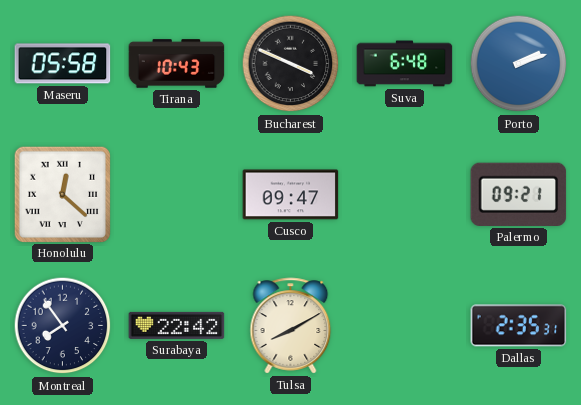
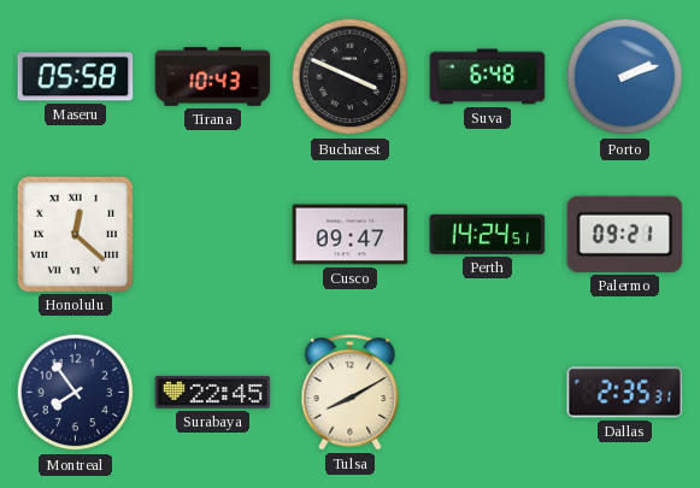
Perth: none -> 14:24 (488, 234)
Surabaya: 22:42 -> 22:45 (213, 392)
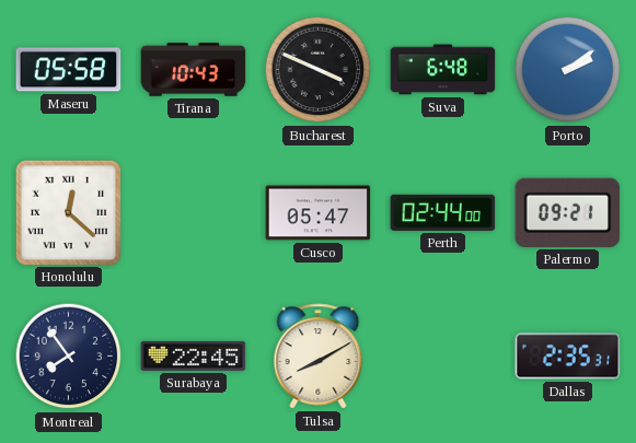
Porto: 2:12 -> 2:09 (568, 70)
Cusco: 09:47 -> 05:47 (319, 213)
Perth: 14:24 -> 02:44 (443, 212)
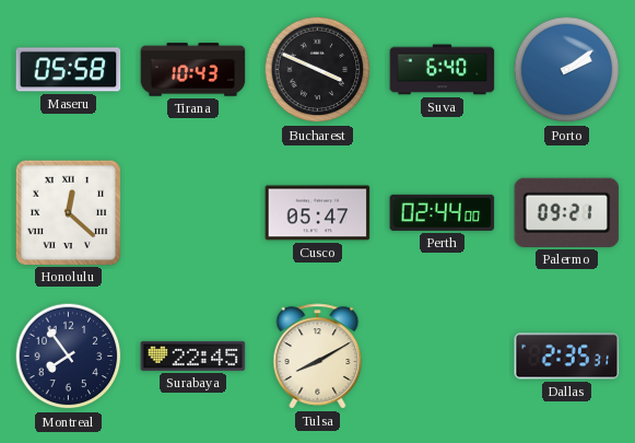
Suva: 6:48 -> 6:40 (443, 70)
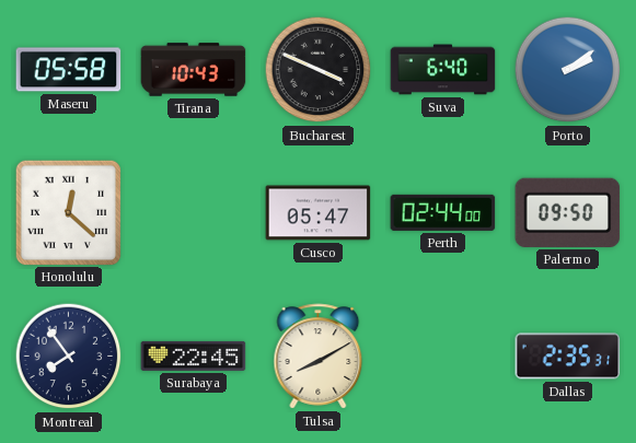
Palermo: 09:21 -> 09:50 (568, 212)
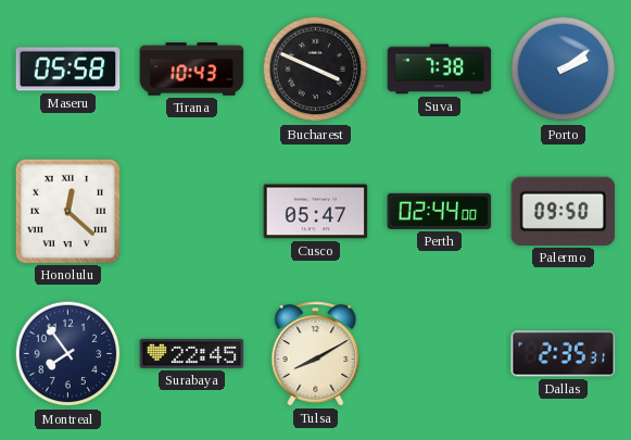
Suva: 6:40 -> 7:38 (440, 70)
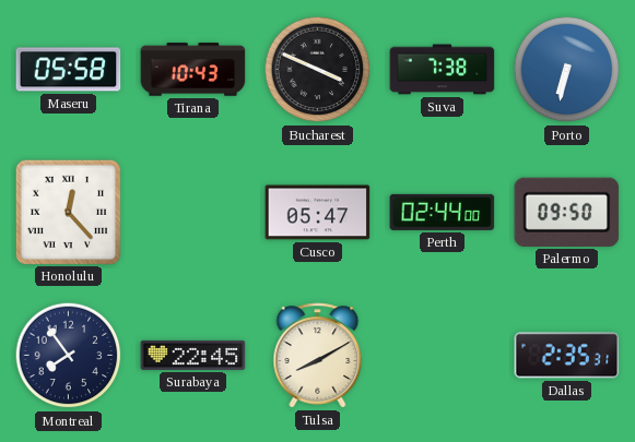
Porto: 2:09 -> 6:32 (567, 70)
Honolulu: 12:22 -> 12:23 (68, 212)
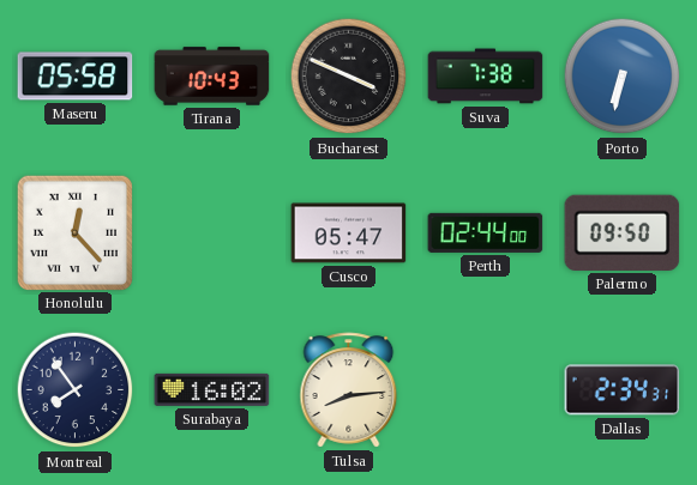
Surabaya: 22:45 -> 16:02 (212, 389)
Tulsa: 8:10 -> 8:14 (349, 390)
Dallas: 2:35 -> 2:34 (623, 390)
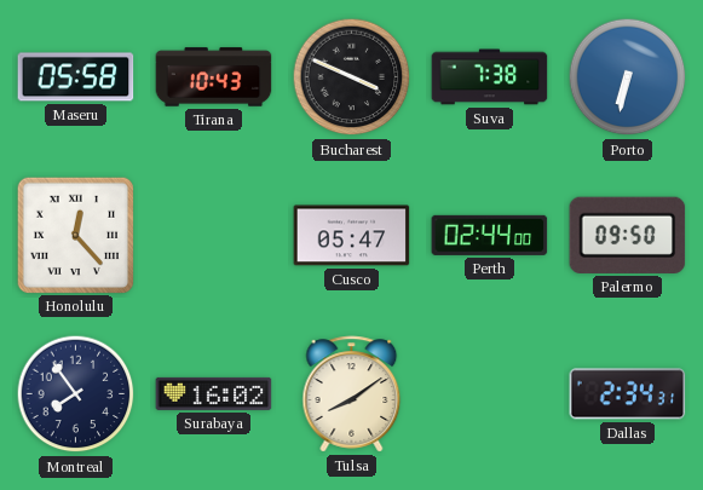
Tulsa: 8:14 -> 8:09 (352, 394)
